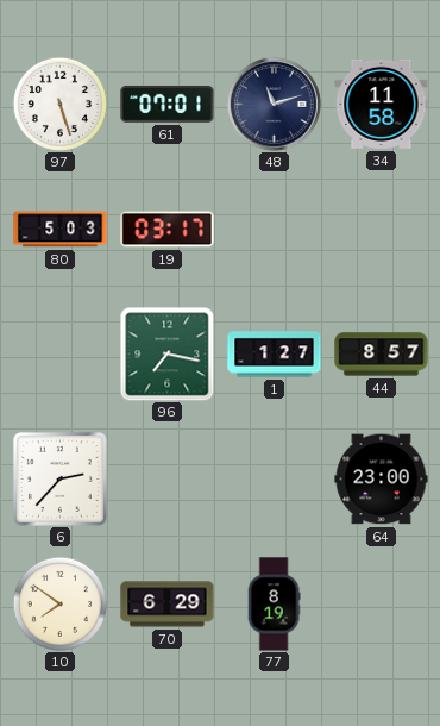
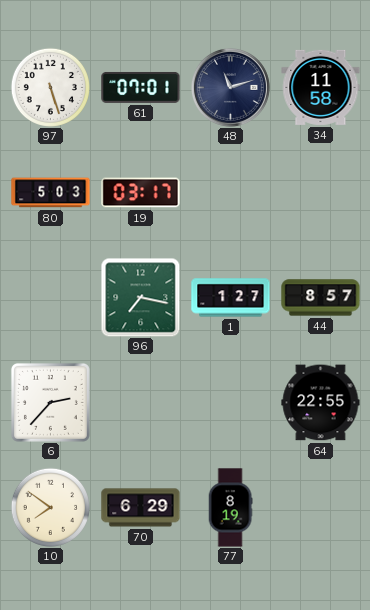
64: 23:00 -> 22:55 (321, 403)
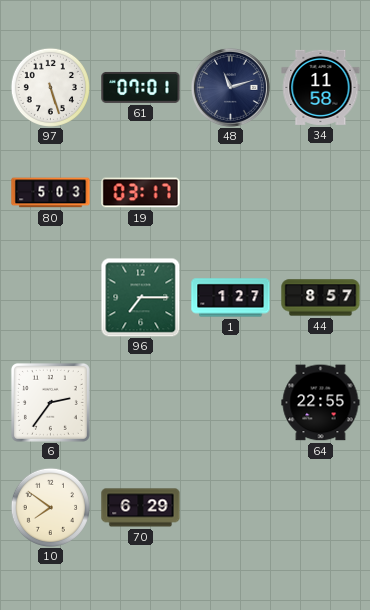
96: 7:17 -> 7:15 (140, 297)
6: 2:37 -> 2:36 (50, 402)
77: 8:19 -> none (230, 508)
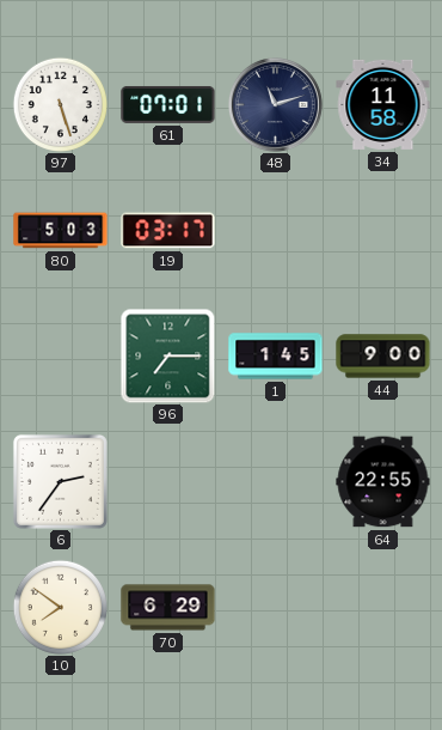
1: 1:27 -> 1:45 (276, 357)
44: 8:57 -> 9:00 (383, 357)
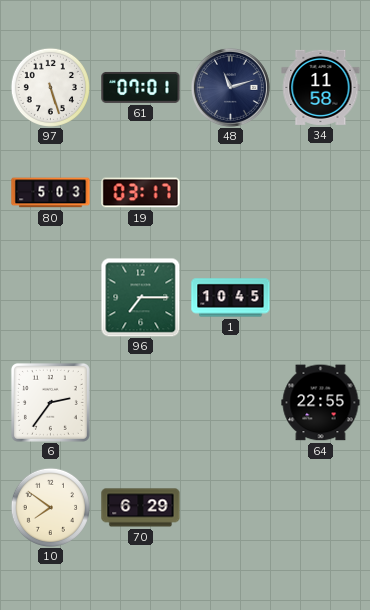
1: 1:45 -> 10:45 (231, 298)
44: 9:00 -> none (383, 357)
